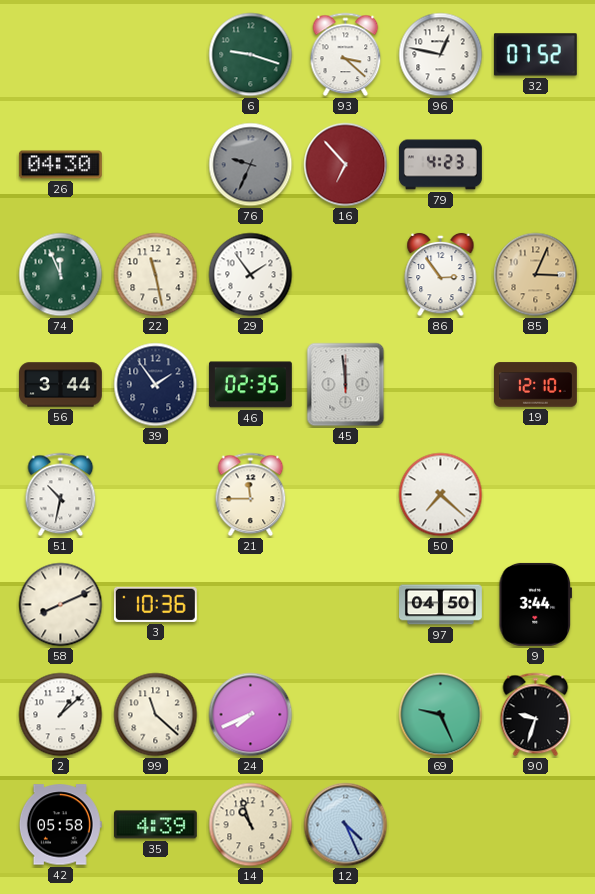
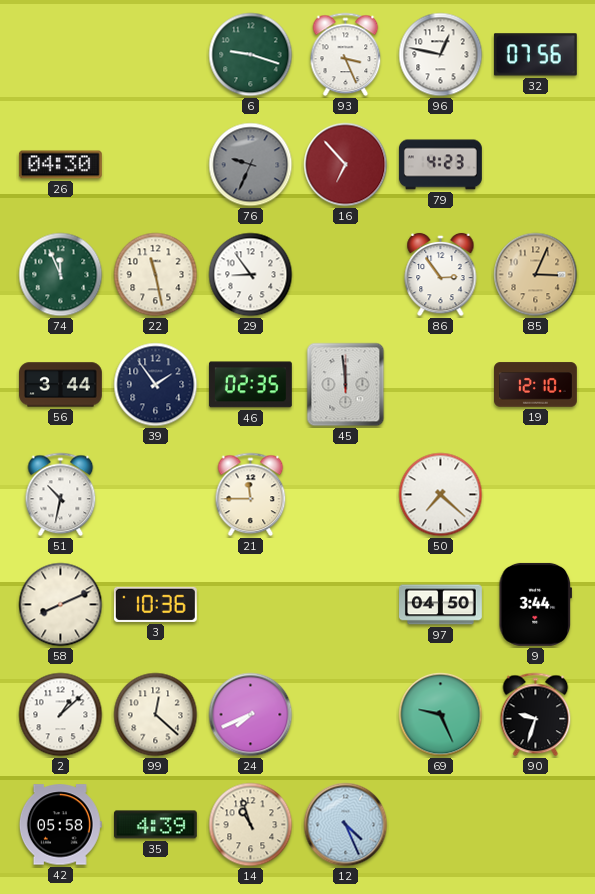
93: 3:22 -> 3:26 (346, 55)
32: 07:52 -> 07:56 (535, 55)
29: 1:54 -> 8:54 (251, 275)
99: 11:22 -> 12:22 (156, 715)
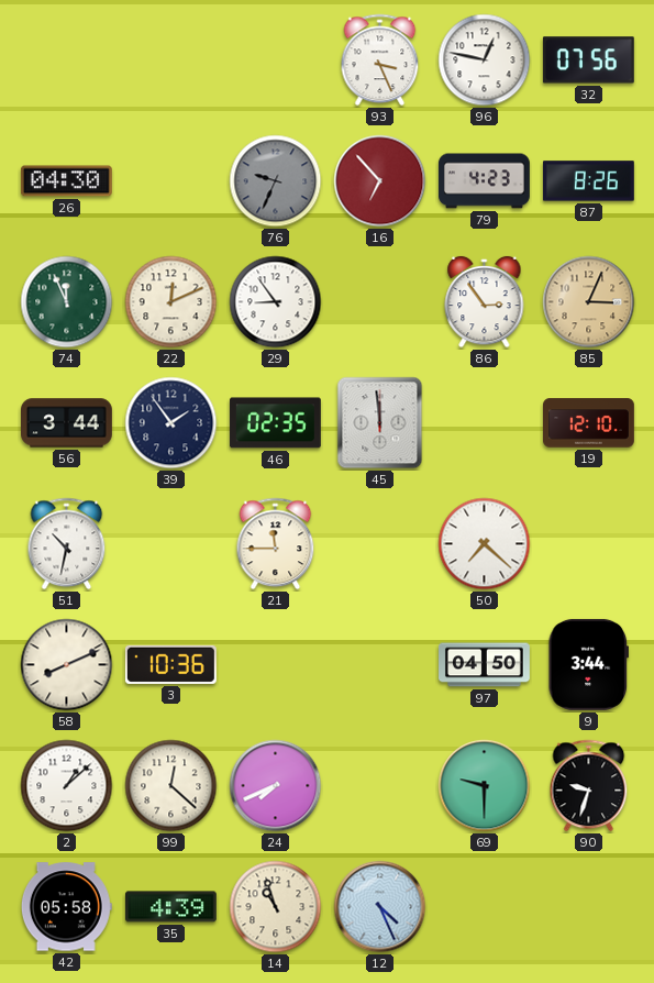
6: 9:18 -> none (251, 55)
87: none -> 8:26 (588, 181)
22: 11:28 -> 12:11 (171, 302)
69: 9:26 -> 9:30 (485, 786)
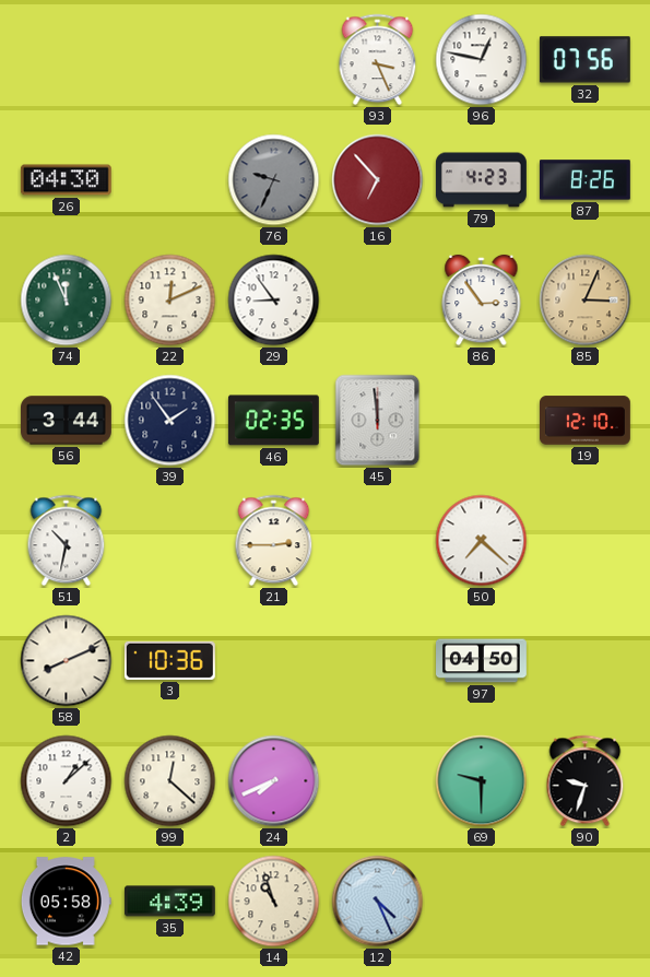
21: 11:45 -> 2:45 (274, 541)
9: 3:44 -> none (588, 664)
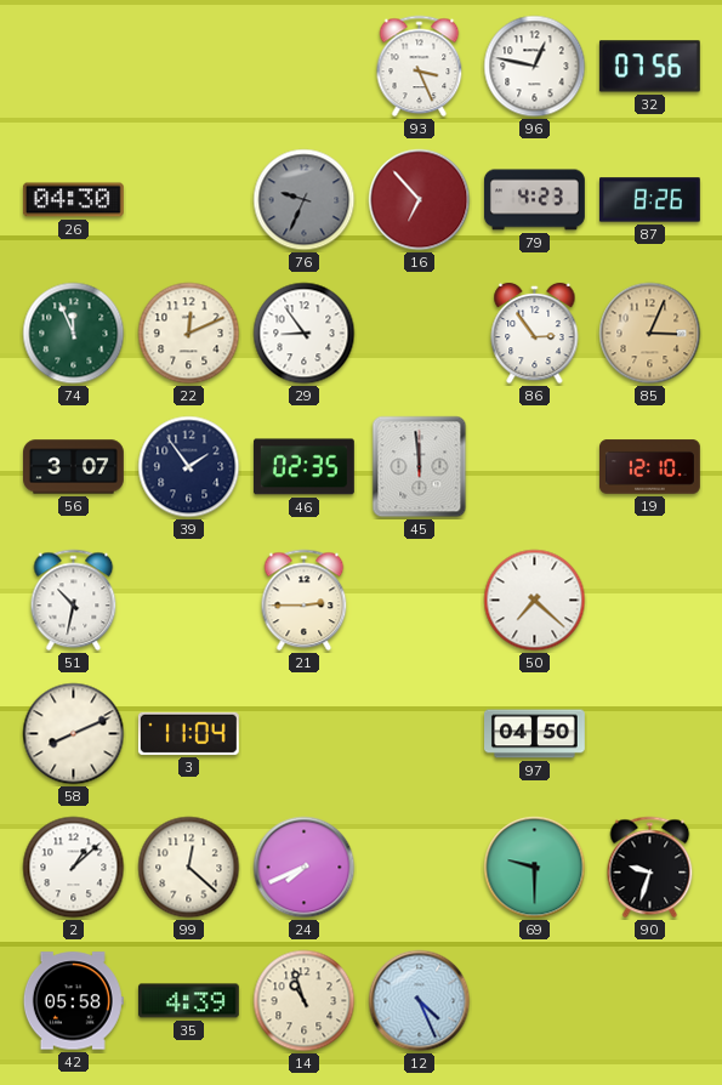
56: 3:44 -> 3:07 (74, 467)
3: 10:36 -> 11:04 (188, 733)
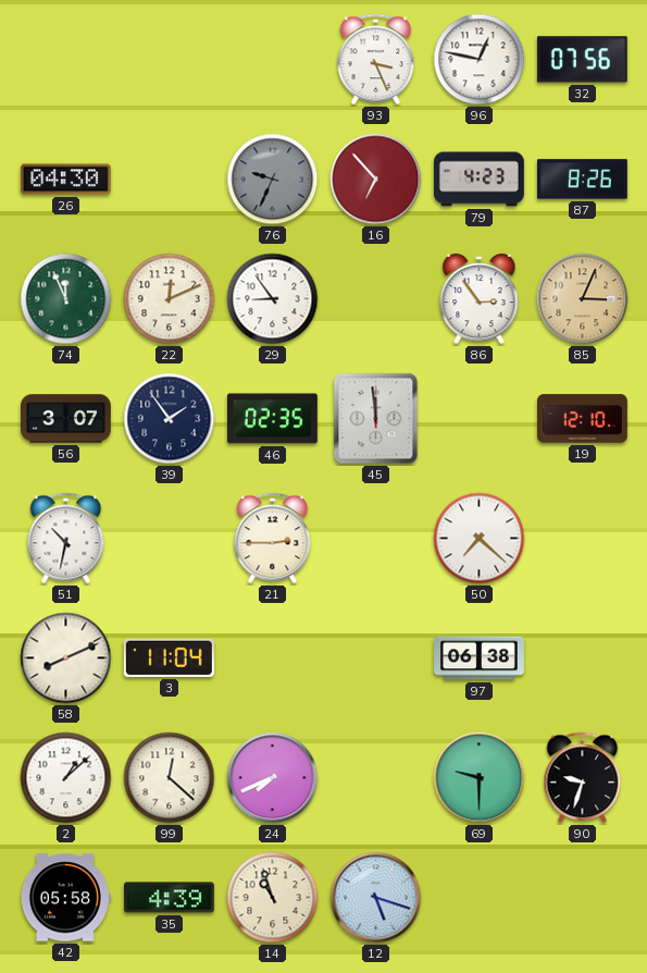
97: 04:50 -> 06:38 (480, 658)
12: 4:26 -> 5:18 (376, 898)
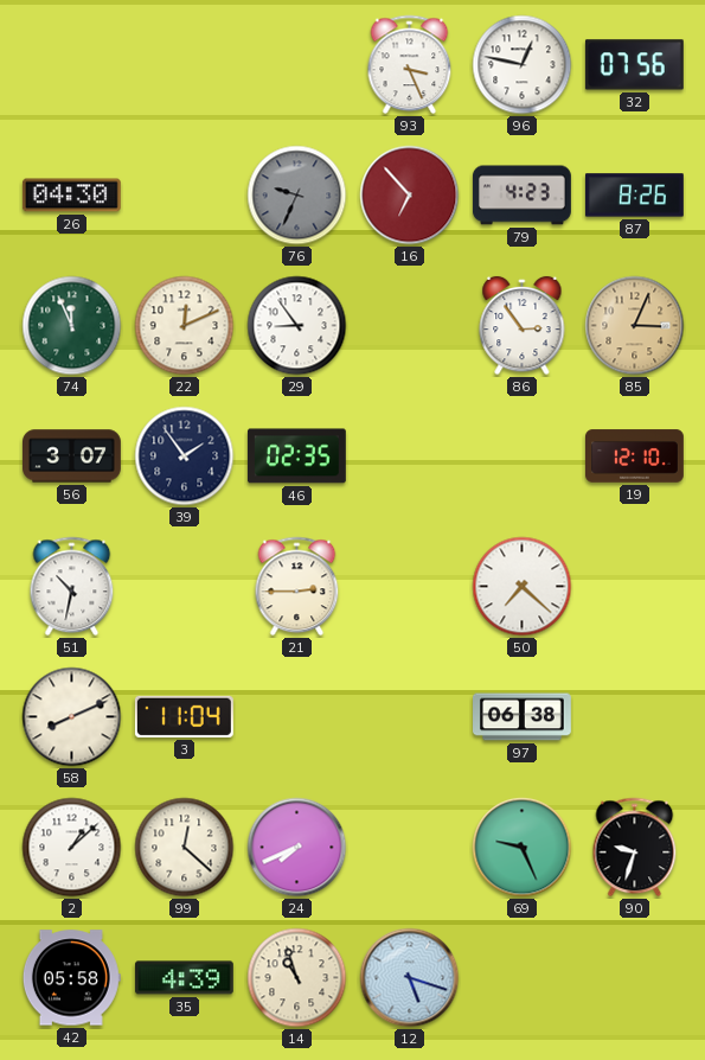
45: 11:59 -> none (376, 419)
69: 9:30 -> 9:26 (523, 848)
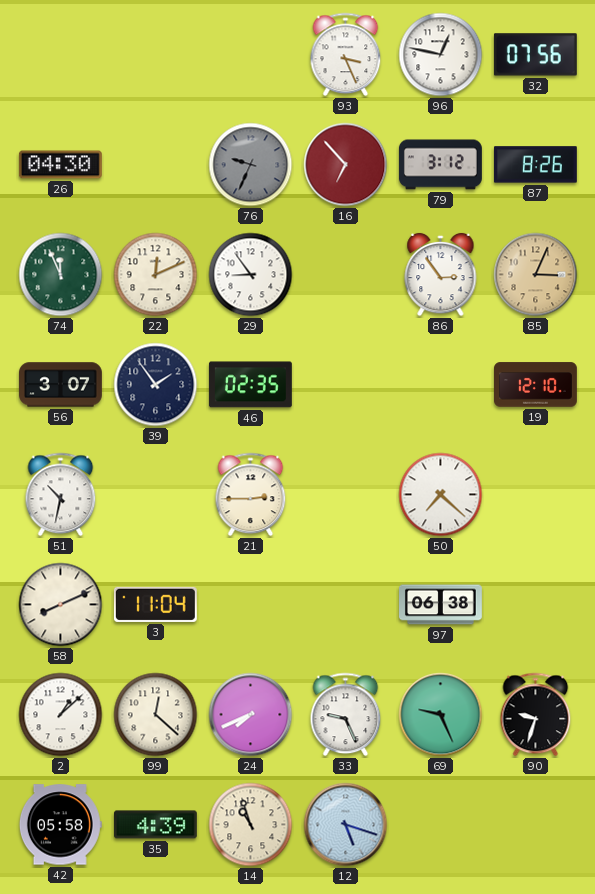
79: 4:23 -> 3:12 (440, 165)
33: none -> 9:26 (346, 715)
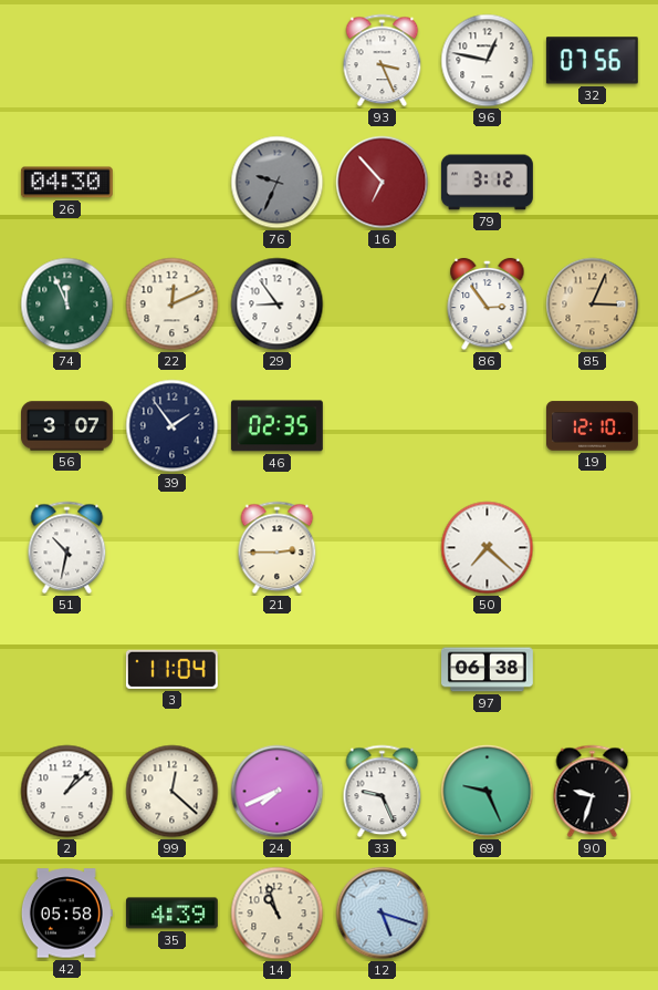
87: 8:26 -> none (535, 165)
58: 8:11 -> none (61, 605)
